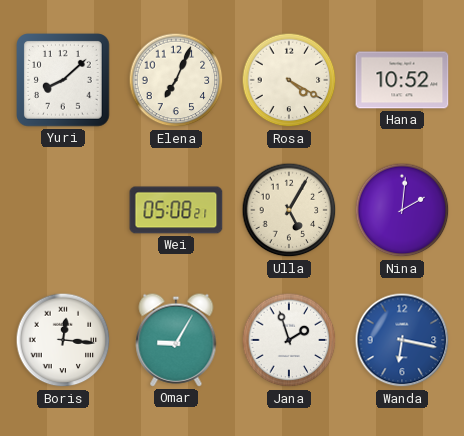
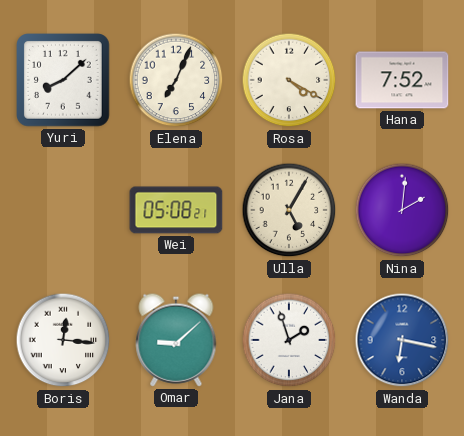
Hana: 10:52 -> 7:52 (402, 80)
Omar: 9:05 -> 9:08 (176, 340)
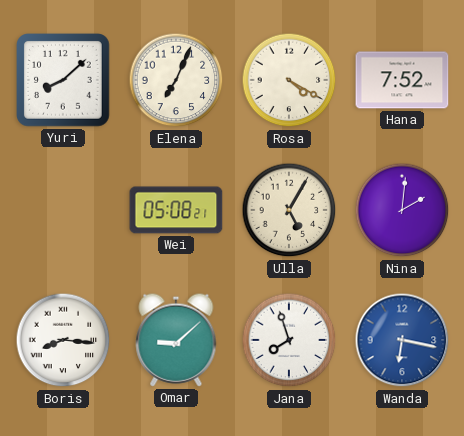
Boris: 12:16 -> 8:16 (63, 340)
Jana: 1:57 -> 7:57 (289, 340)
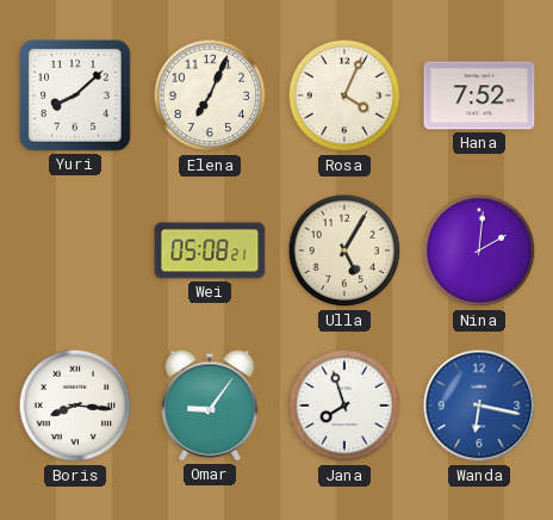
Rosa: 4:20 -> 4:04 (344, 95)
Omar: 9:08 -> 9:06 (210, 406)
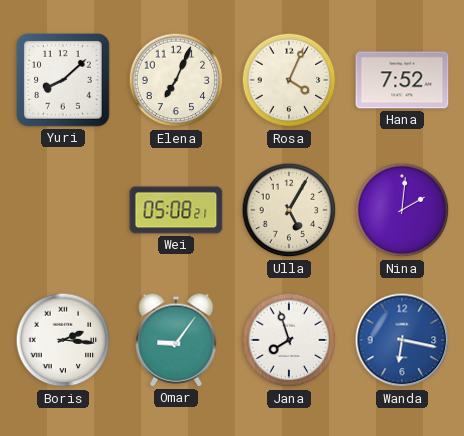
Boris: 8:16 -> 2:16 (63, 340)
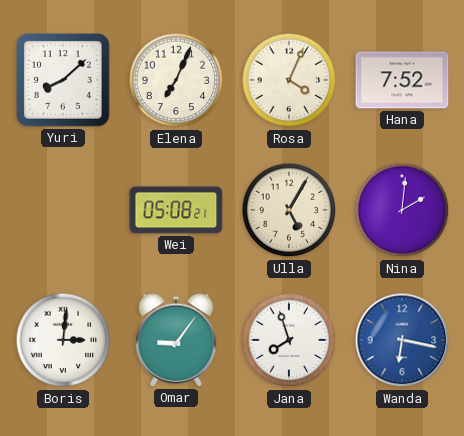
Boris: 2:16 -> 3:01 (63, 340)
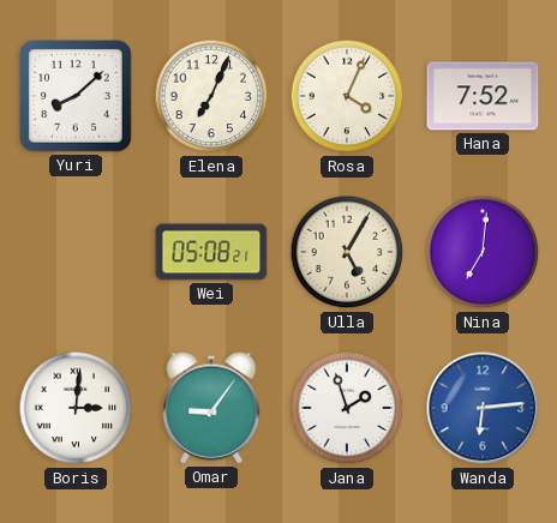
Nina: 2:01 -> 7:01 (483, 252)
Jana: 7:57 -> 1:57 (347, 408)
Wanda: 6:17 -> 6:14 (483, 408)
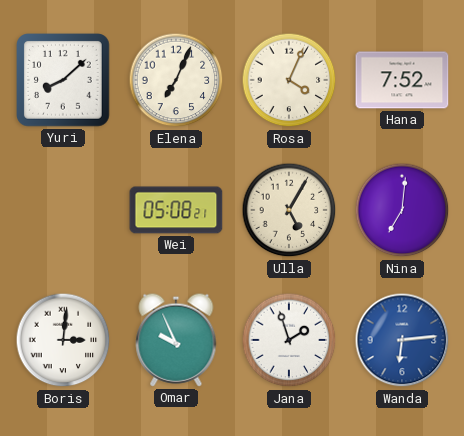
Omar: 9:06 -> 9:56 (176, 340)
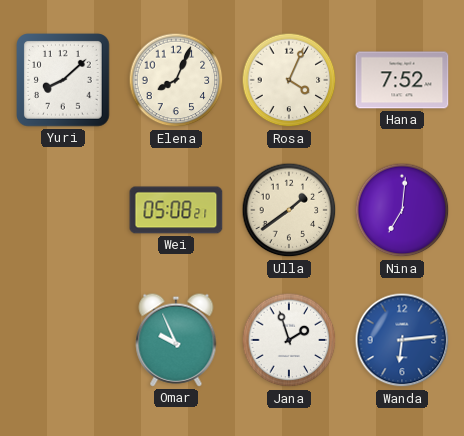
Elena: 7:04 -> 8:04 (176, 80)
Ulla: 5:05 -> 1:39 (289, 210)
Boris: 3:01 -> none (63, 340)
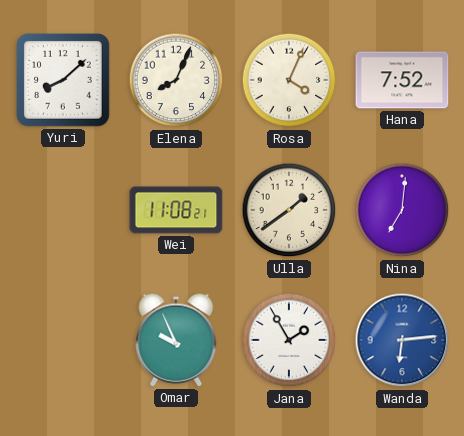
Wei: 05:08 -> 11:08 (176, 210)
Jana: 1:57 -> 1:55 (289, 340)
